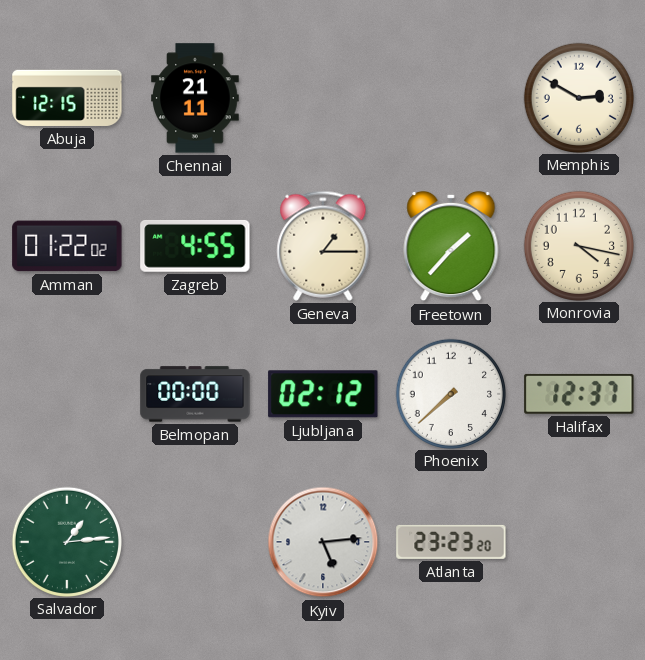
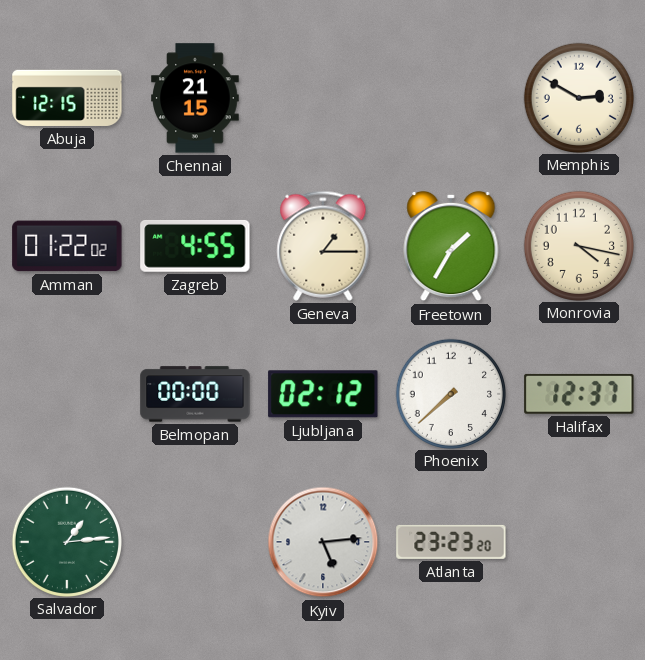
Chennai: 21:11 -> 21:15 (195, 98)
Freetown: 1:37 -> 1:35 (451, 246)
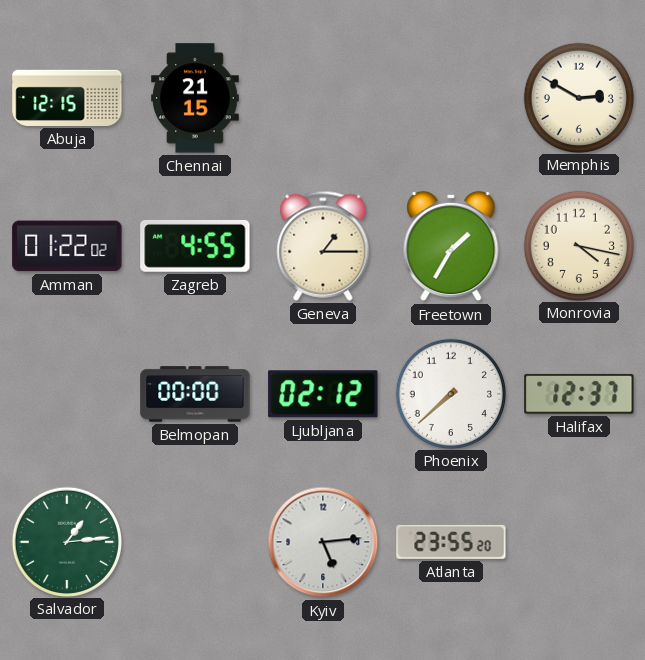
Atlanta: 23:23 -> 23:55 (451, 542)
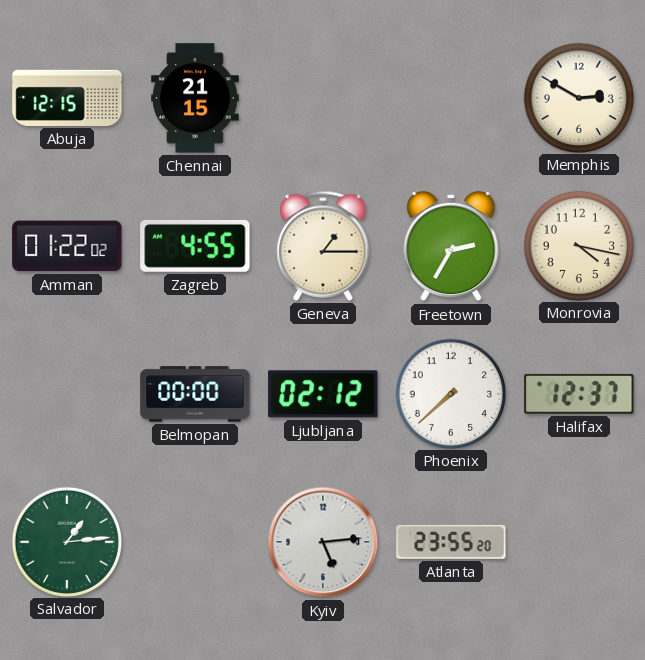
Freetown: 1:35 -> 2:35 (451, 246)
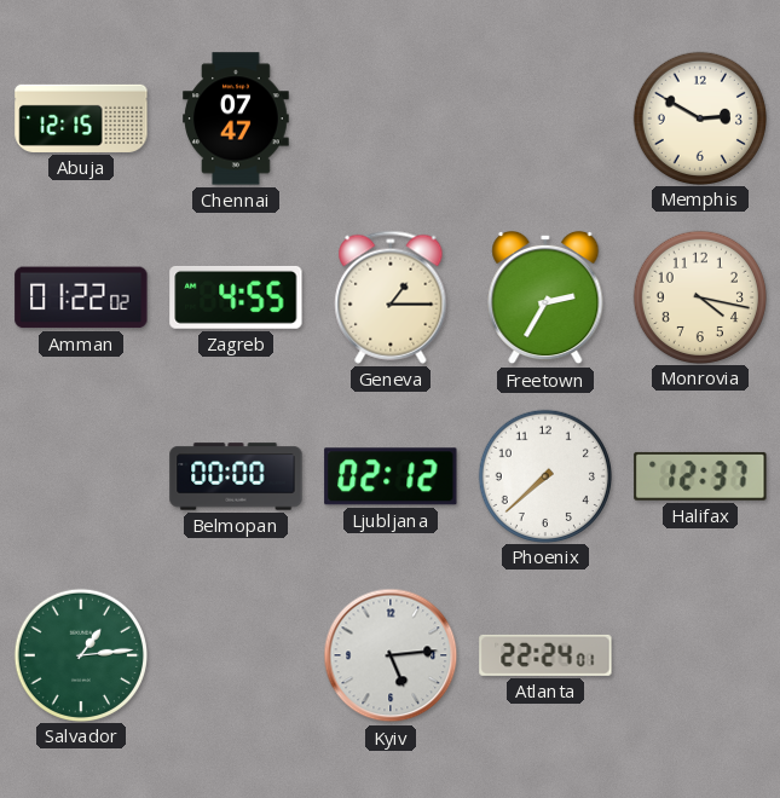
Chennai: 21:15 -> 07:47 (236, 118)
Atlanta: 23:55 -> 22:24 (545, 655)
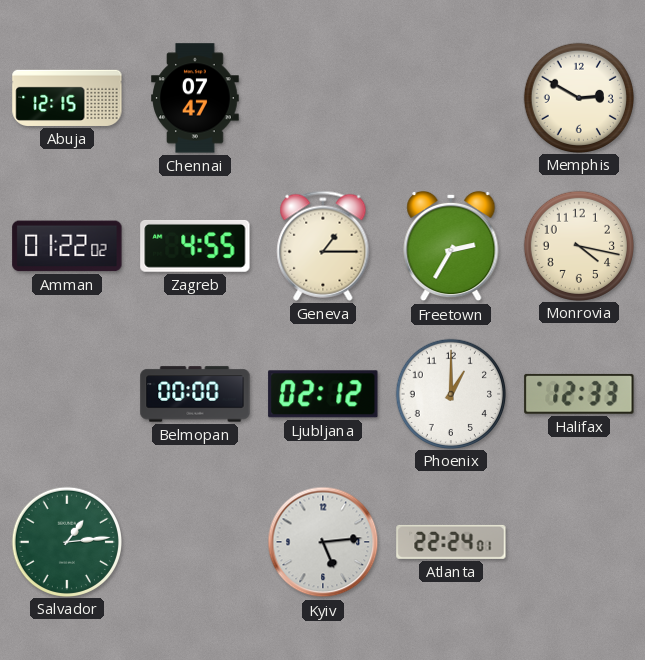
Phoenix: 7:38 -> 1:00 (450, 393)
Halifax: 12:37 -> 12:33 (579, 394)
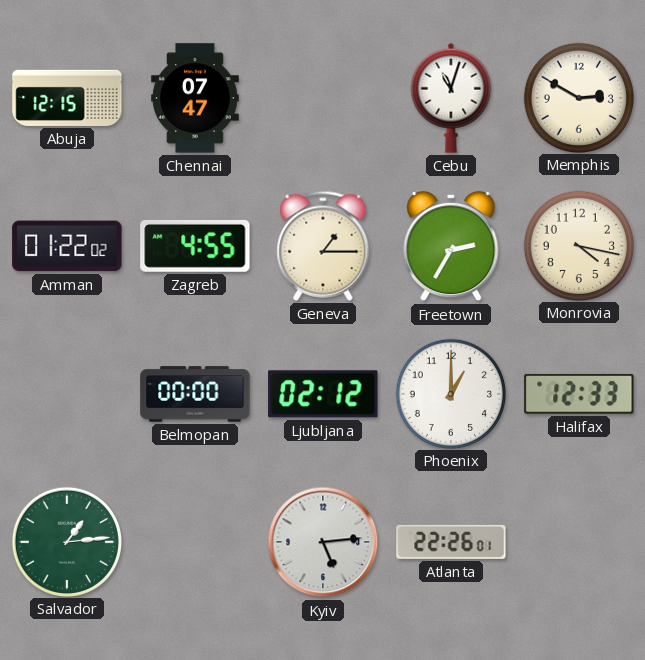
Cebu: none -> 11:03 (451, 98)
Atlanta: 22:24 -> 22:26 (451, 542)
